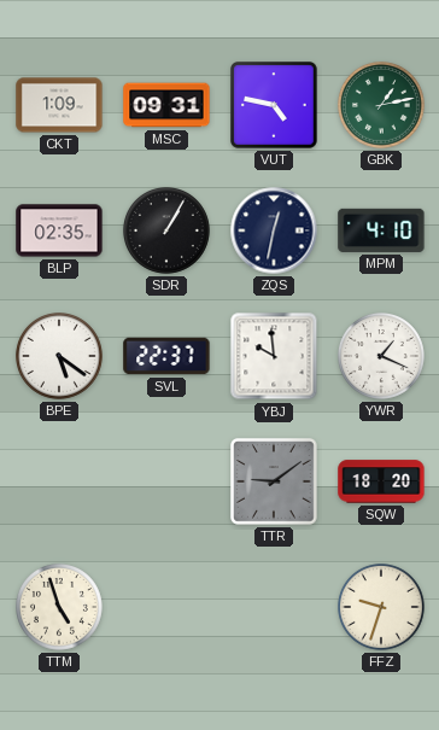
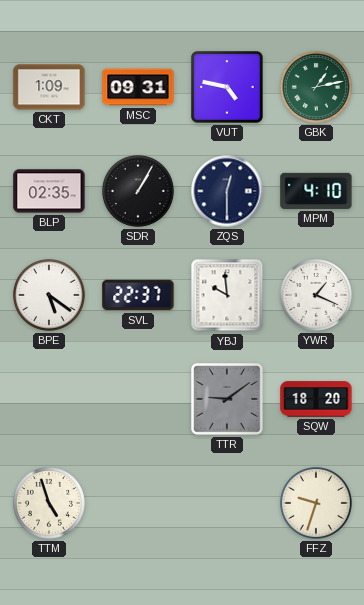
ZQS: 12:32 -> 12:30 (227, 191)
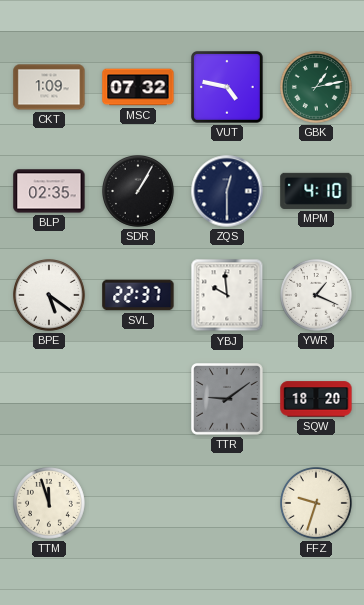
MSC: 09:31 -> 07:32 (138, 87)
TTM: 4:57 -> 11:57 (50, 504)
